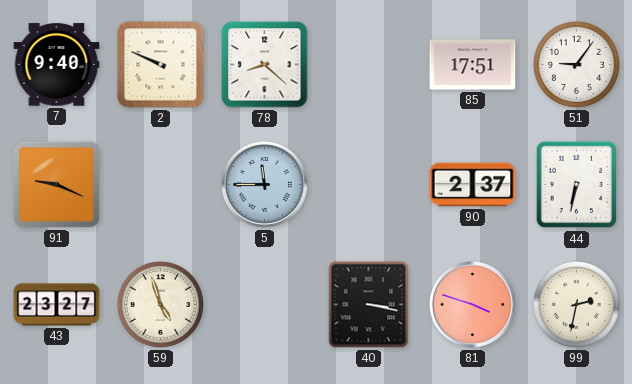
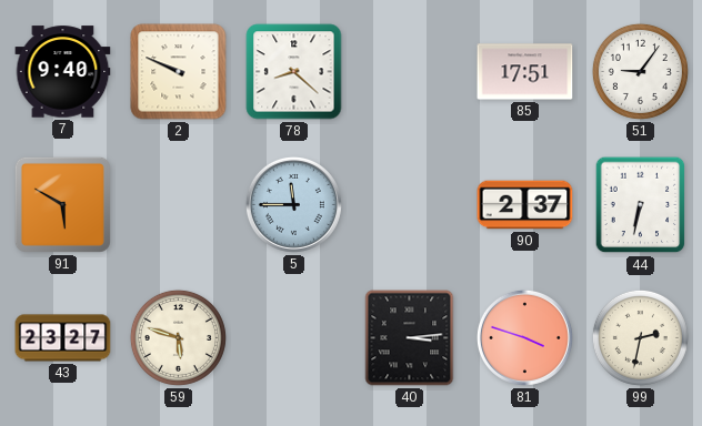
91: 9:19 -> 5:50 (62, 204)
59: 4:57 -> 5:48 (178, 337)
40: 3:17 -> 3:14 (410, 338)
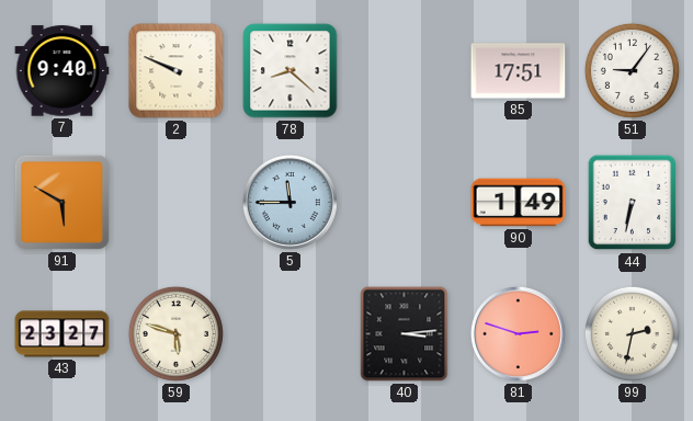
90: 2:37 -> 1:49 (519, 203)
81: 3:48 -> 2:48 (518, 333)
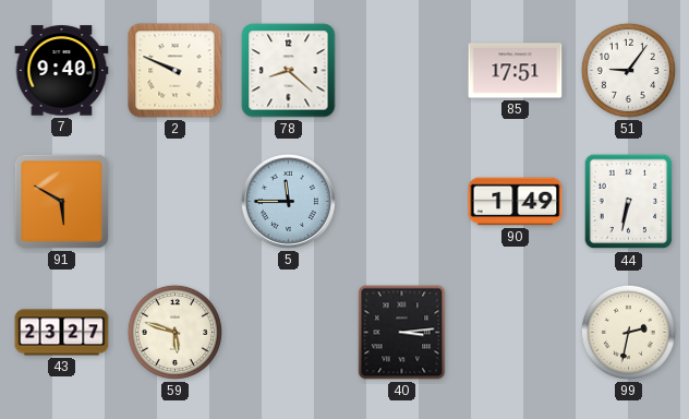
81: 2:48 -> none (518, 333)
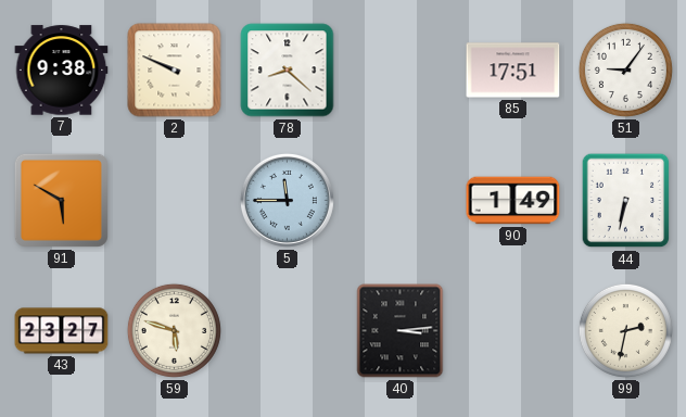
7: 9:40 -> 9:38 (62, 71)
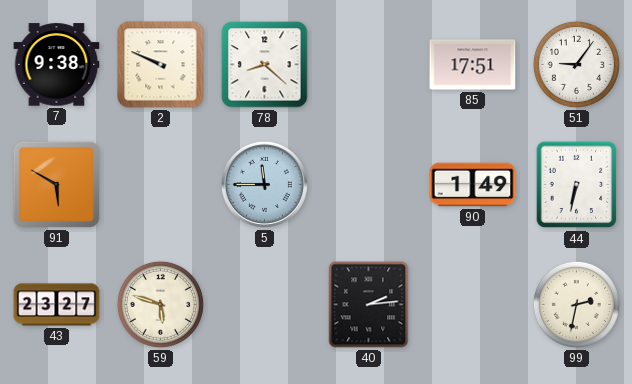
40: 3:14 -> 2:14 (369, 305)
